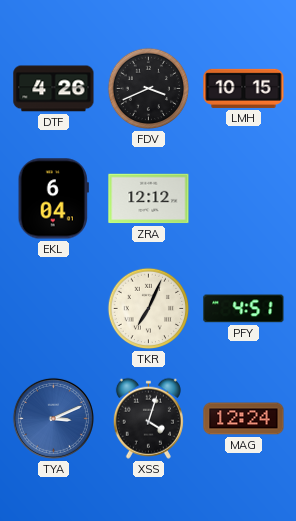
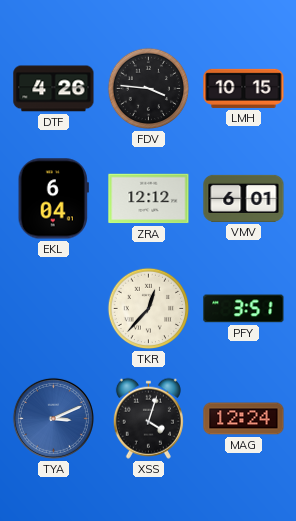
FDV: 3:41 -> 3:46 (149, 89)
VMV: none -> 6:01 (244, 198)
TKR: 7:04 -> 12:37 (149, 309)
PFY: 4:51 -> 3:51 (244, 309)
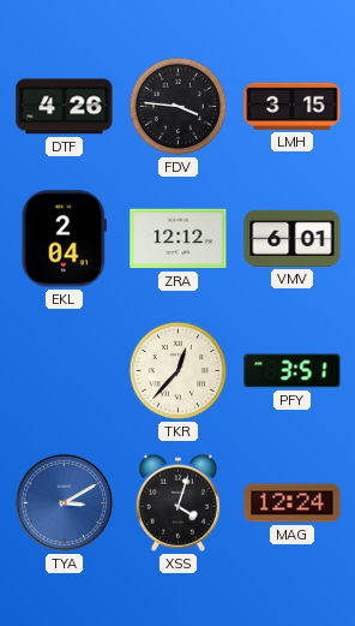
LMH: 10:15 -> 3:15 (293, 106)
EKL: 6:04 -> 2:04 (64, 239)
TYA: 3:11 -> 3:10 (64, 502)
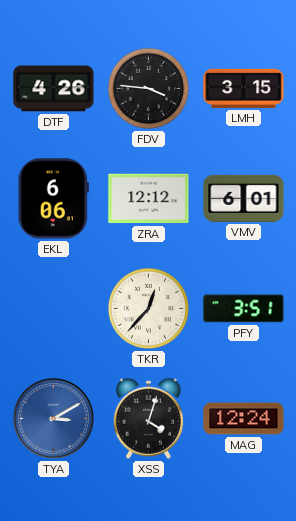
EKL: 2:04 -> 6:06 (53, 199)
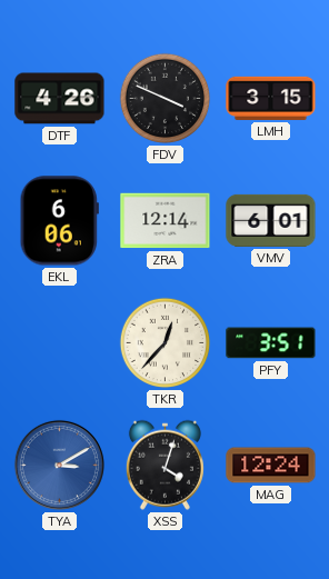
FDV: 3:46 -> 3:49 (166, 99)
ZRA: 12:12 -> 12:14 (166, 221)
